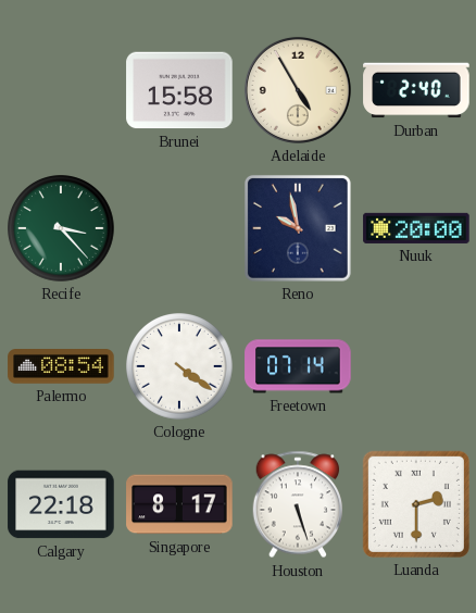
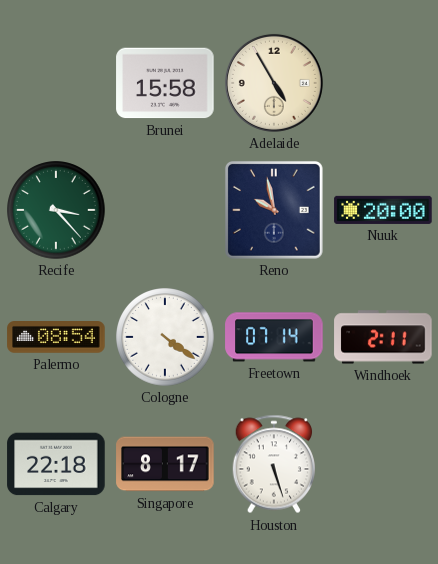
Durban: 2:40 -> none (416, 90)
Windhoek: none -> 2:11 (383, 337)
Luanda: 2:30 -> none (416, 504)
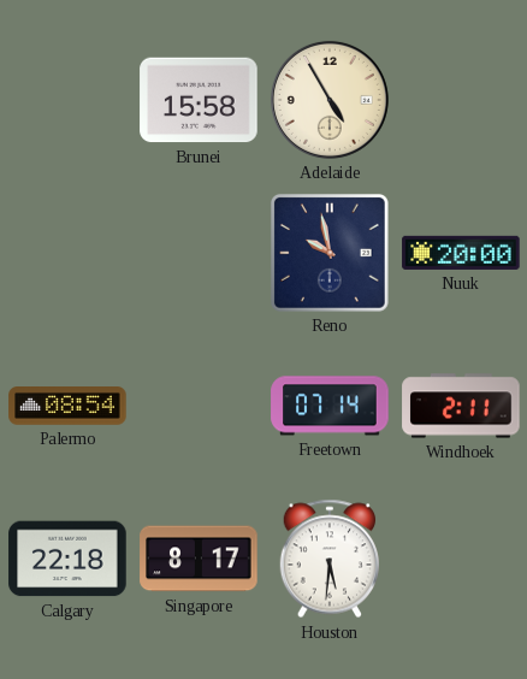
Recife: 3:23 -> none (56, 210)
Cologne: 4:21 -> none (165, 337)
Houston: 5:27 -> 5:31 (328, 559)
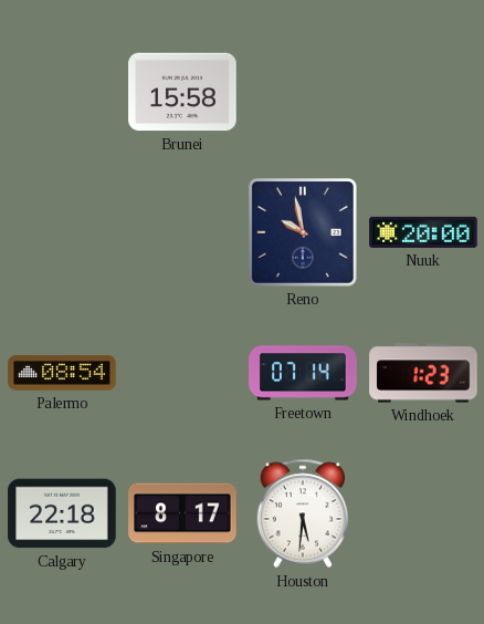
Adelaide: 4:55 -> none (330, 100)
Windhoek: 2:11 -> 1:23 (423, 373)
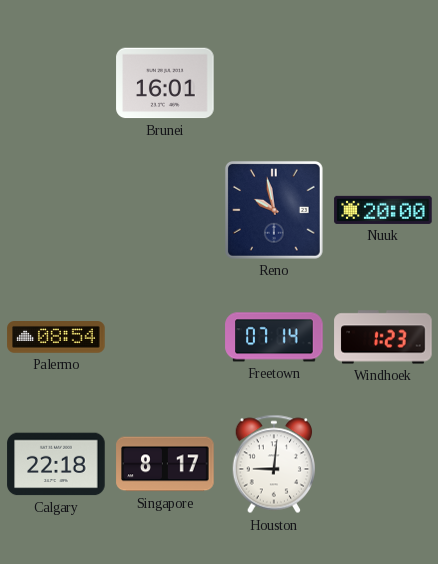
Brunei: 15:58 -> 16:01 (165, 83)
Houston: 5:31 -> 9:01 (273, 464)
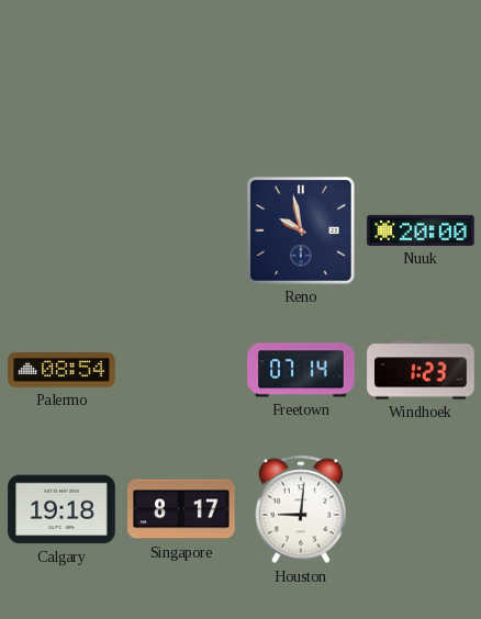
Brunei: 16:01 -> none (165, 83)
Calgary: 22:18 -> 19:18 (61, 509)
